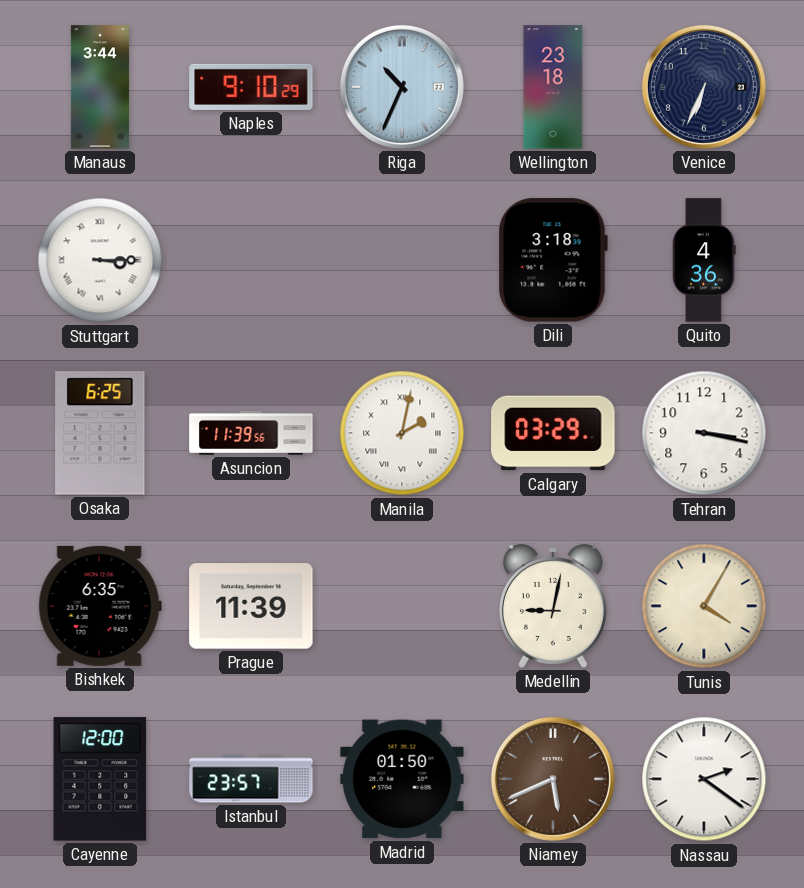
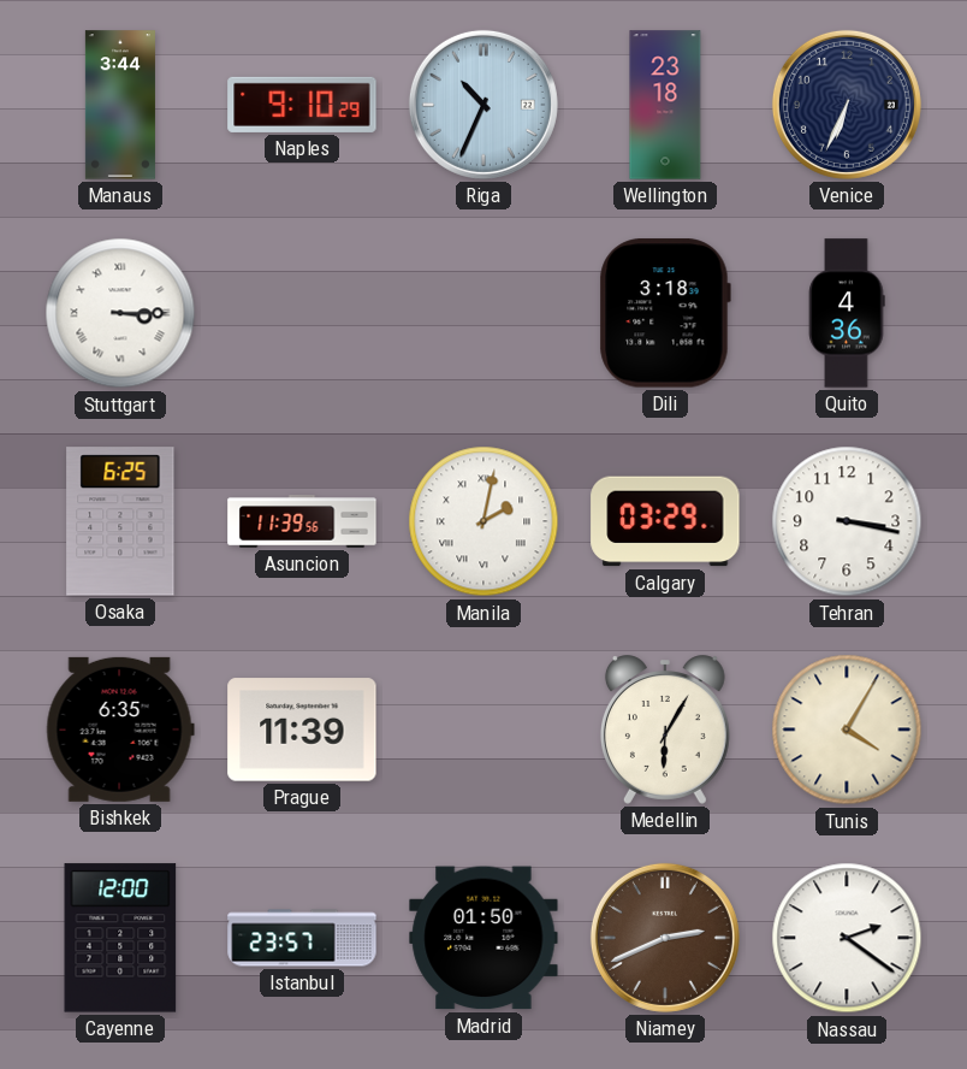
Medellin: 9:02 -> 6:05 (665, 730)
Niamey: 5:41 -> 2:41 (665, 938)
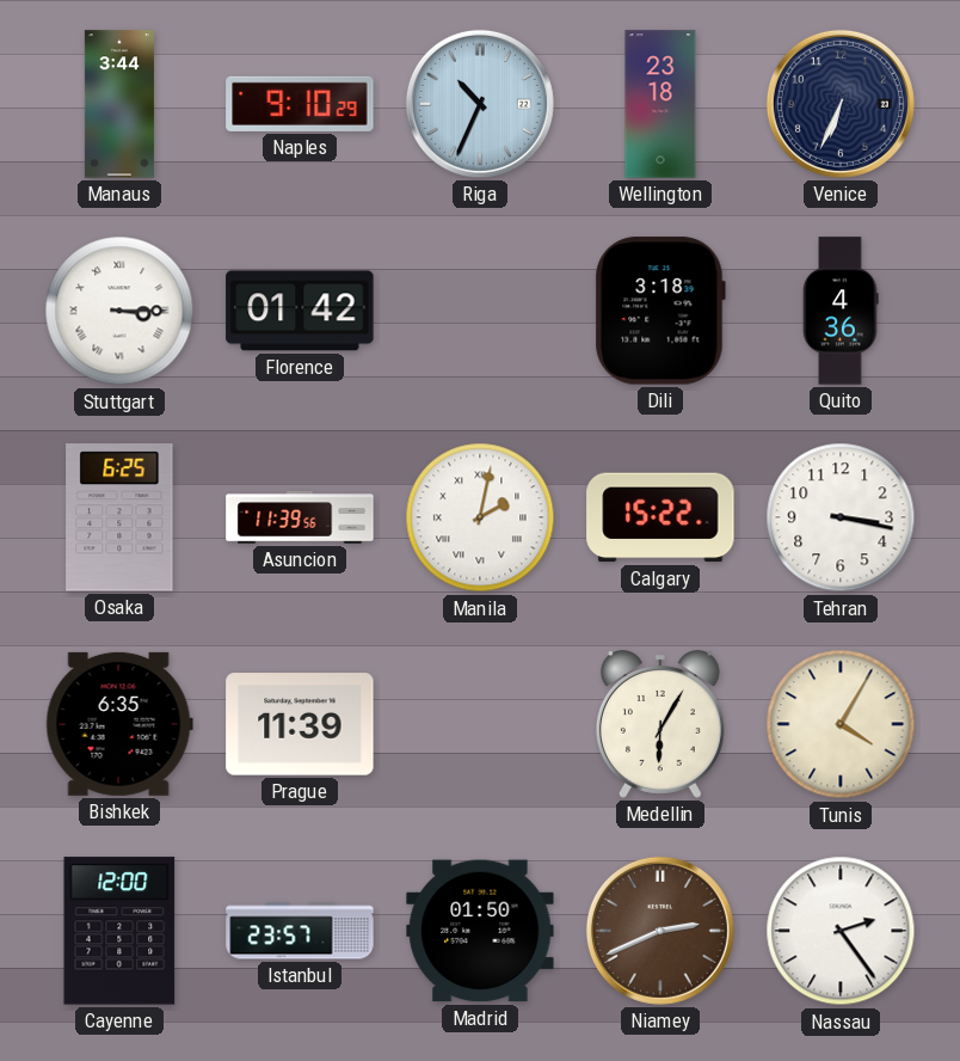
Florence: none -> 01:42 (300, 311)
Calgary: 03:29 -> 15:22 (660, 517)
Nassau: 2:21 -> 2:24 (841, 931)
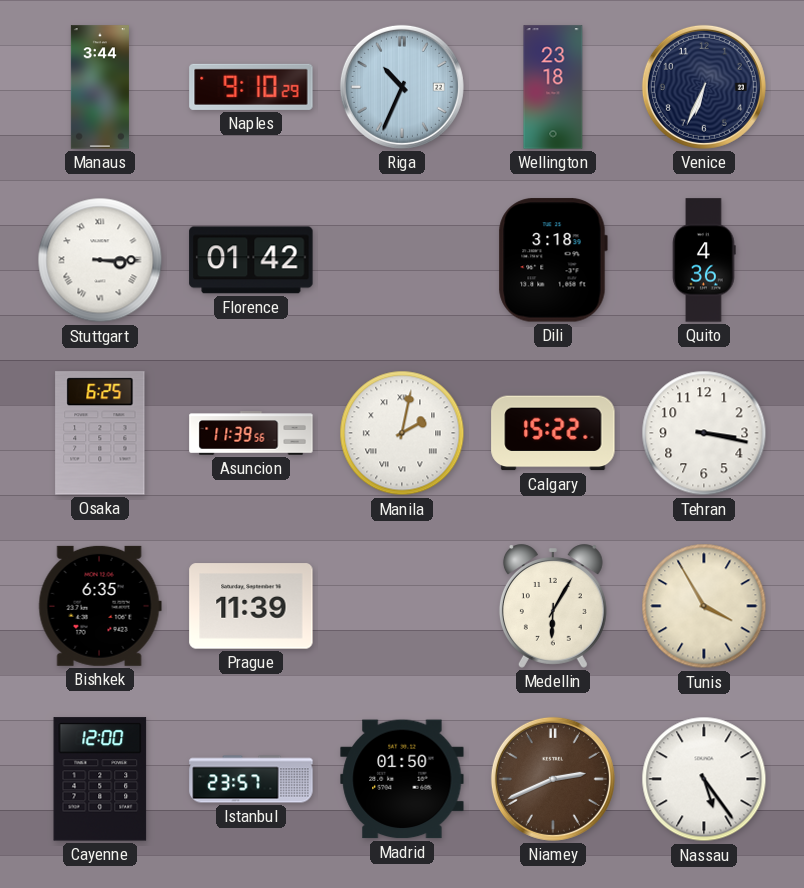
Tunis: 4:05 -> 3:55 (704, 606)
Nassau: 2:24 -> 5:24 (704, 779)
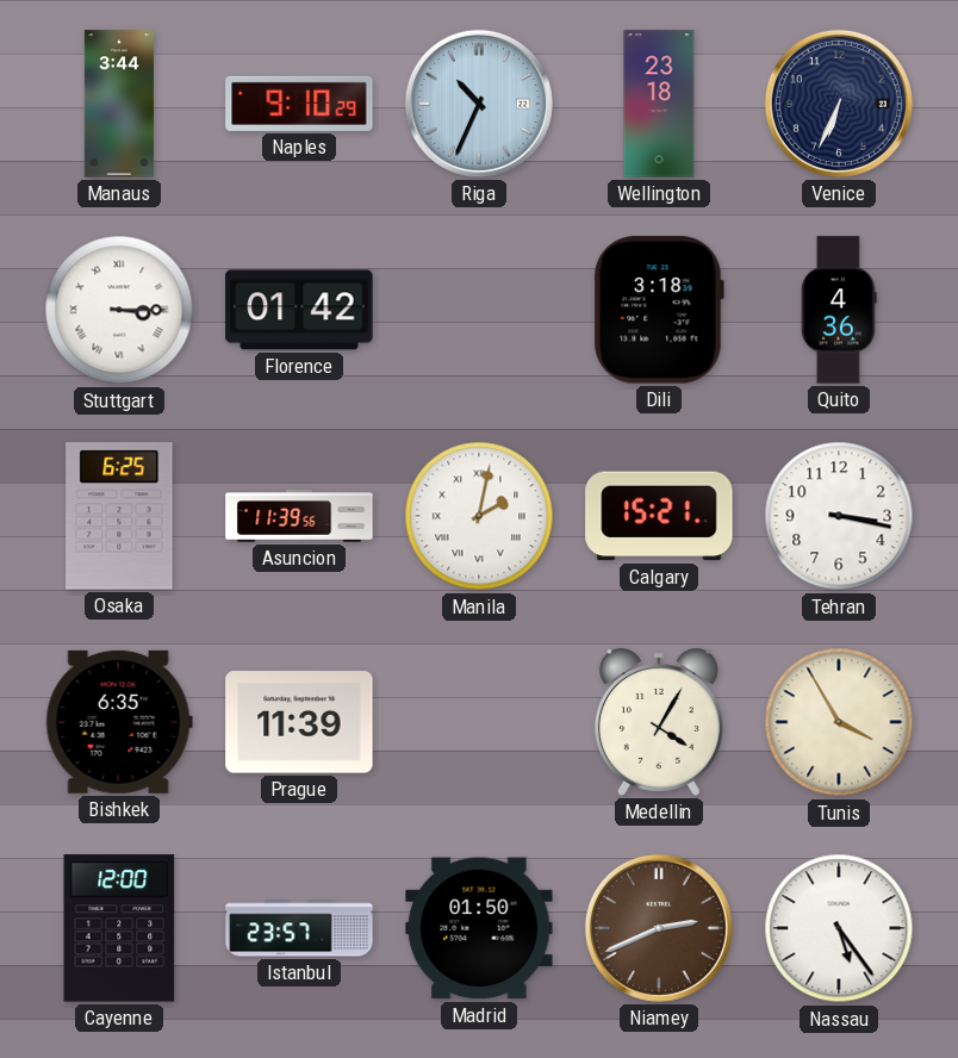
Calgary: 15:22 -> 15:21 (659, 516)
Medellin: 6:05 -> 4:05 (659, 722)
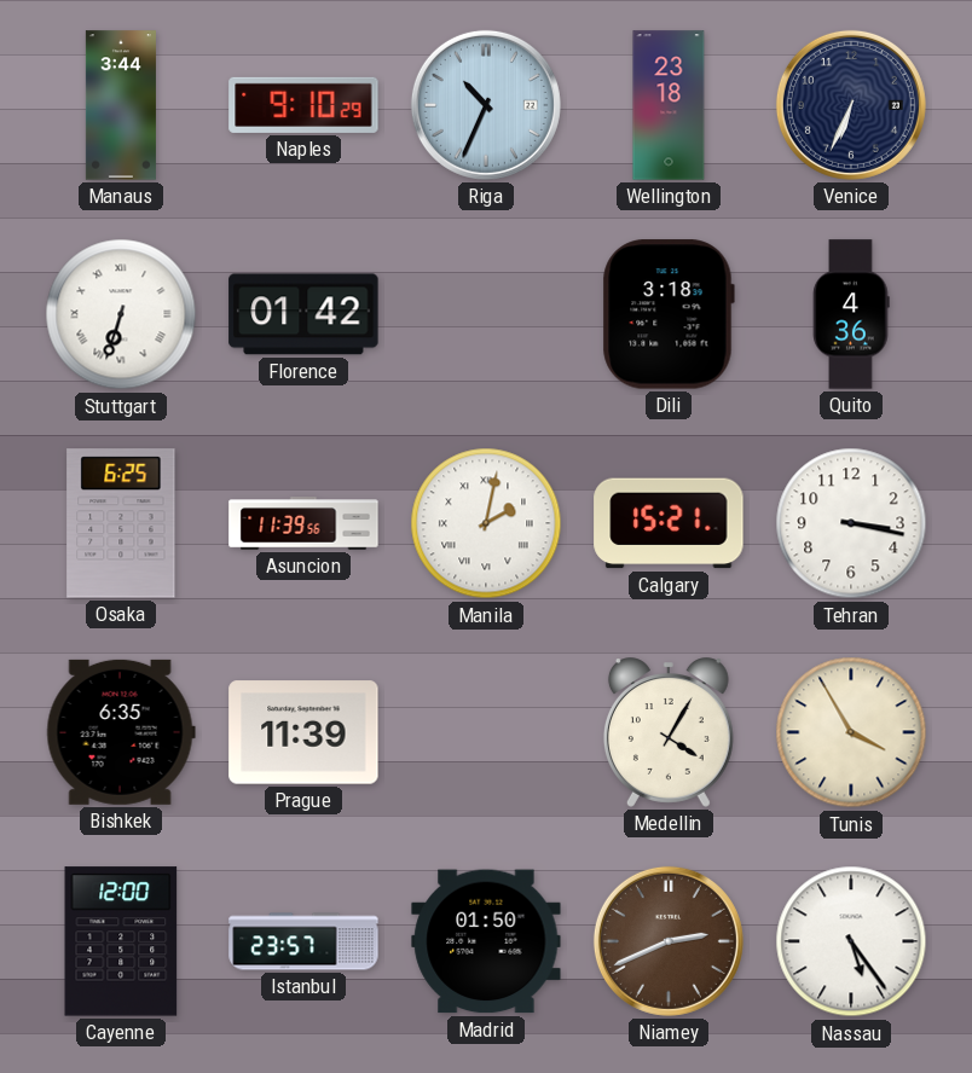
Stuttgart: 3:15 -> 6:33 (121, 314)
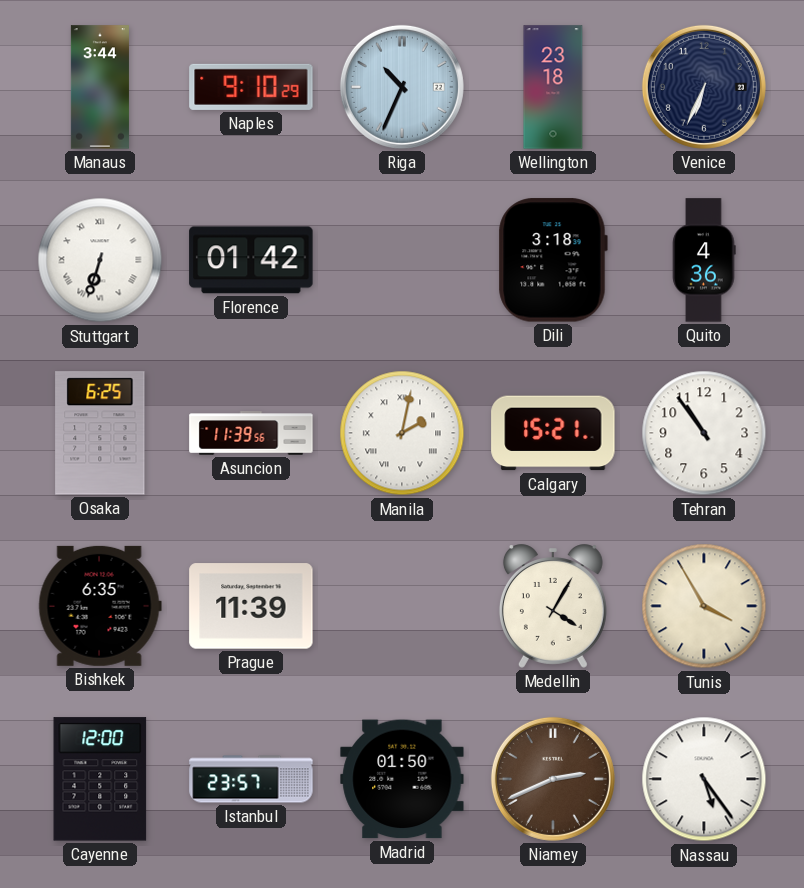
Tehran: 3:17 -> 10:54 (704, 433)
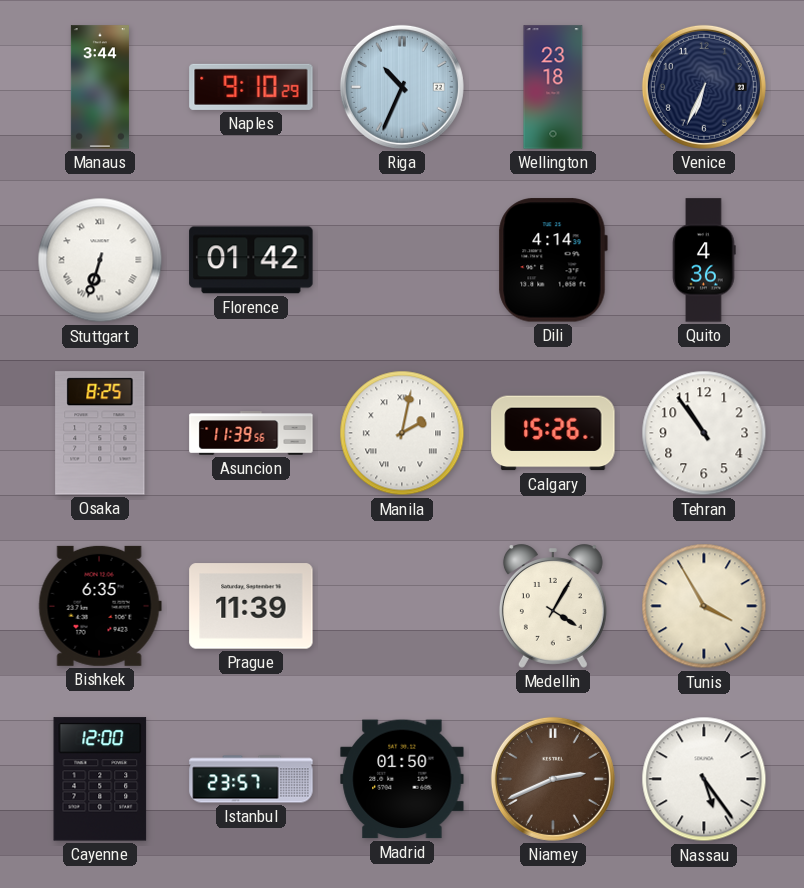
Dili: 3:18 -> 4:14 (553, 260)
Osaka: 6:25 -> 8:25 (100, 433)
Calgary: 15:21 -> 15:26 (553, 433)
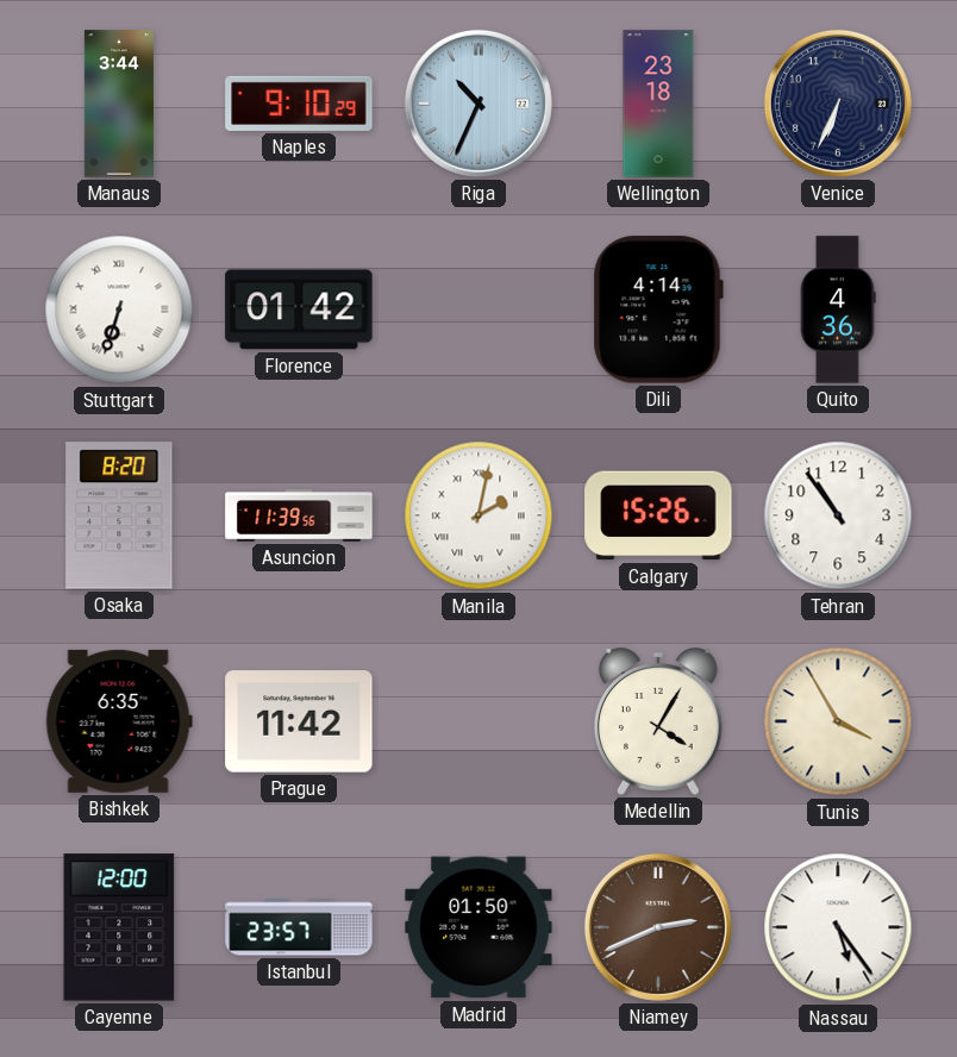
Osaka: 8:25 -> 8:20 (119, 515)
Prague: 11:39 -> 11:42 (299, 721)
